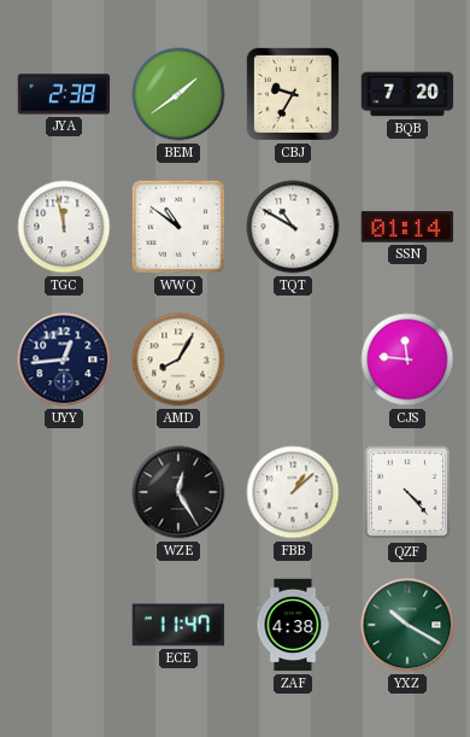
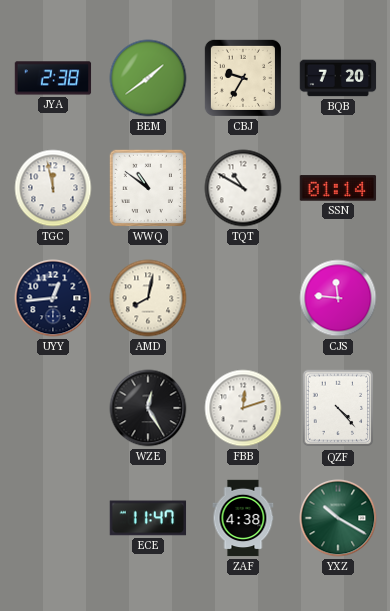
AMD: 8:05 -> 8:02 (148, 298)
FBB: 1:08 -> 12:12 (243, 408)
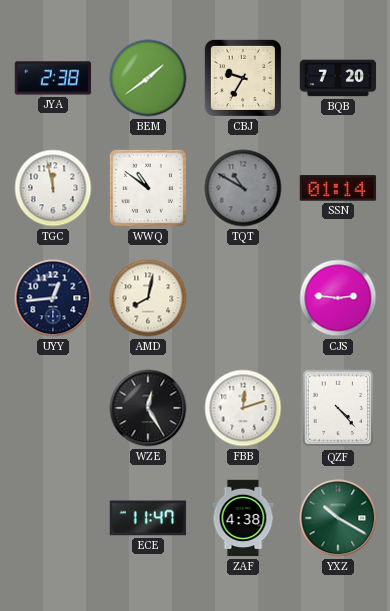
TQT dial: white -> grey (243, 188)
CJS: 11:46 -> 2:46 (338, 298)
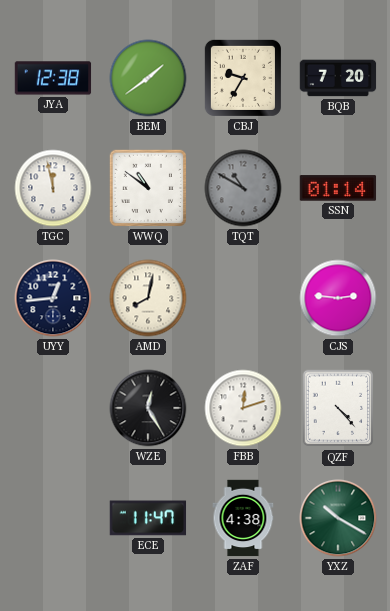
JYA: 2:38 -> 12:38 (53, 78)
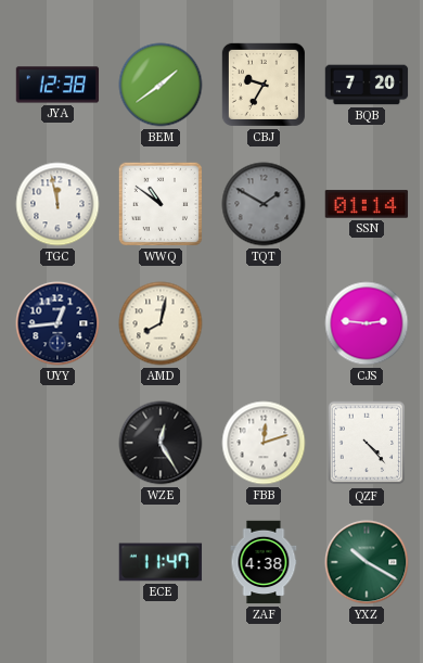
TQT: 10:50 -> 1:50 (264, 204)
